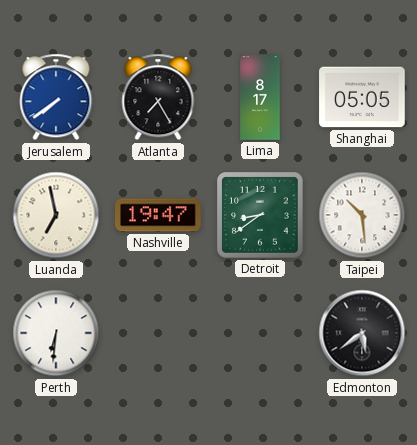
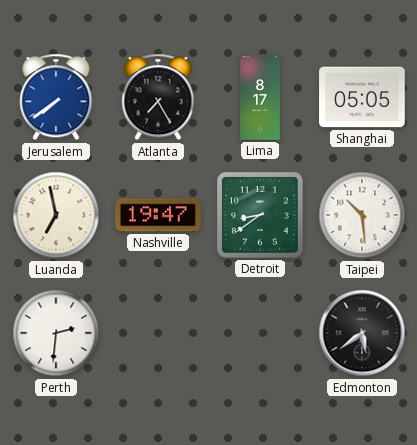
Perth: 6:31 -> 2:31 (56, 333)
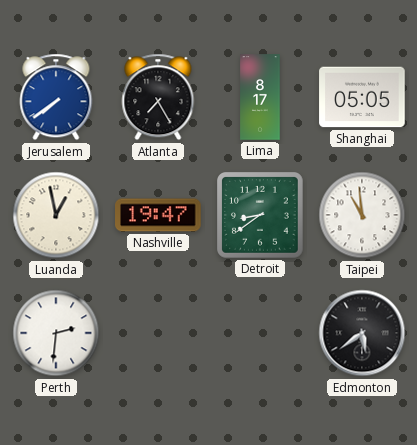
Luanda: 6:58 -> 12:58 (56, 215)
Taipei: 10:29 -> 10:59 (362, 215)
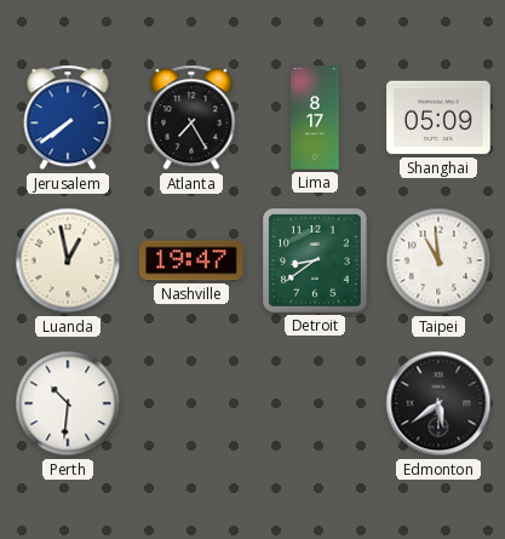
Shanghai: 05:05 -> 05:09 (438, 117)
Perth: 2:31 -> 10:31 (68, 403)
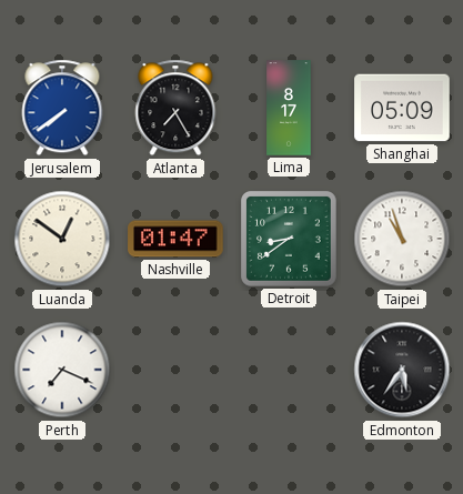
Luanda: 12:58 -> 12:51 (62, 239)
Nashville: 19:47 -> 01:47 (175, 239)
Taipei: 10:59 -> 10:57 (402, 239)
Perth: 10:31 -> 7:19 (62, 370)
Edmonton: 5:39 -> 5:36 (402, 370)
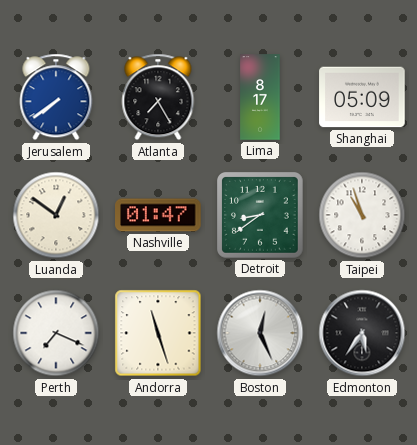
Andorra: none -> 11:27 (158, 333)
Boston: none -> 12:26 (260, 333)
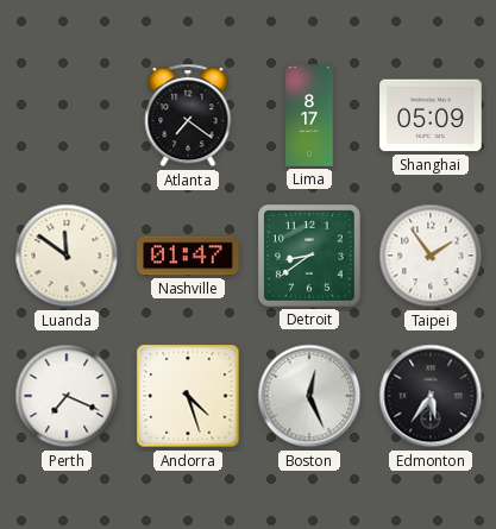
Jerusalem: 7:39 -> none (56, 97)
Atlanta: 7:25 -> 7:21 (188, 115)
Luanda: 12:51 -> 11:51 (67, 256)
Taipei: 10:57 -> 1:54 (431, 256)
Andorra: 11:27 -> 4:27 (188, 396)
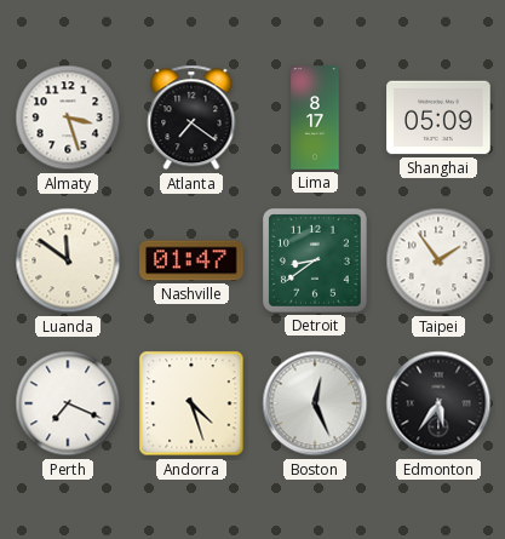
Almaty: none -> 3:27 (68, 117)
